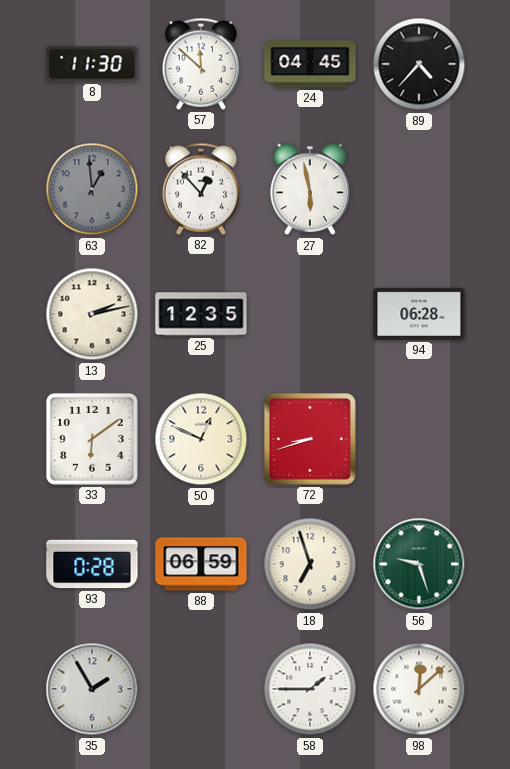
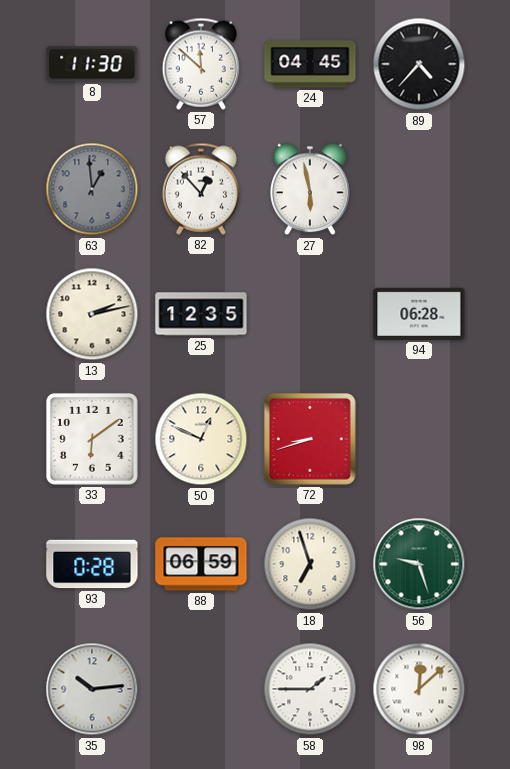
35: 1:55 -> 10:14 (92, 689)
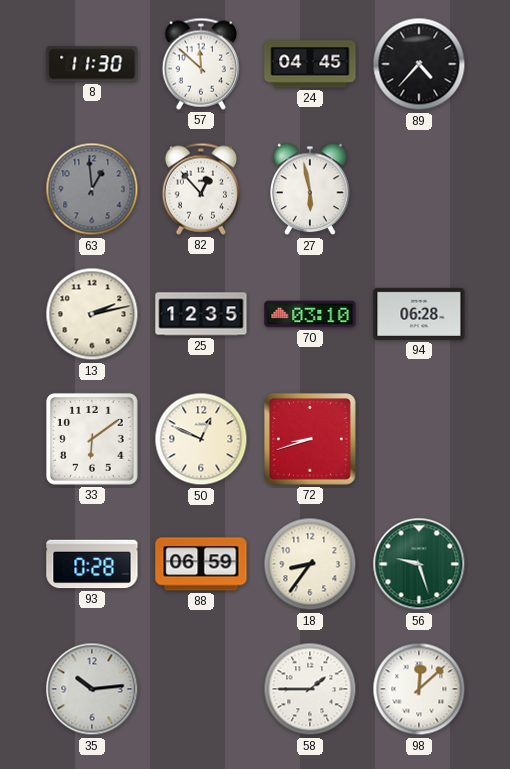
70: none -> 03:10 (310, 314)
18: 6:57 -> 8:36 (310, 564)
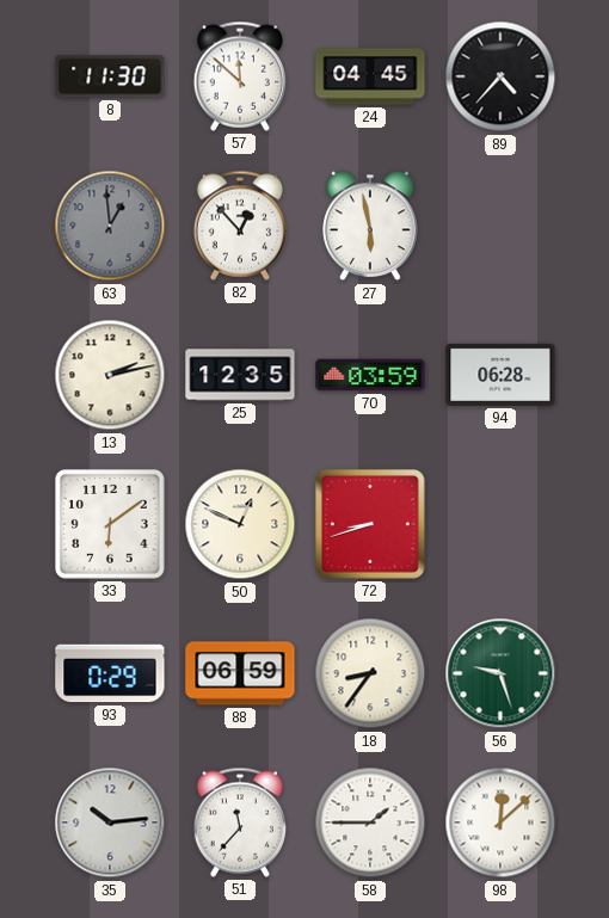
70: 03:10 -> 03:59 (370, 375)
93: 0:28 -> 0:29 (110, 673)
51: none -> 11:37 (240, 822)
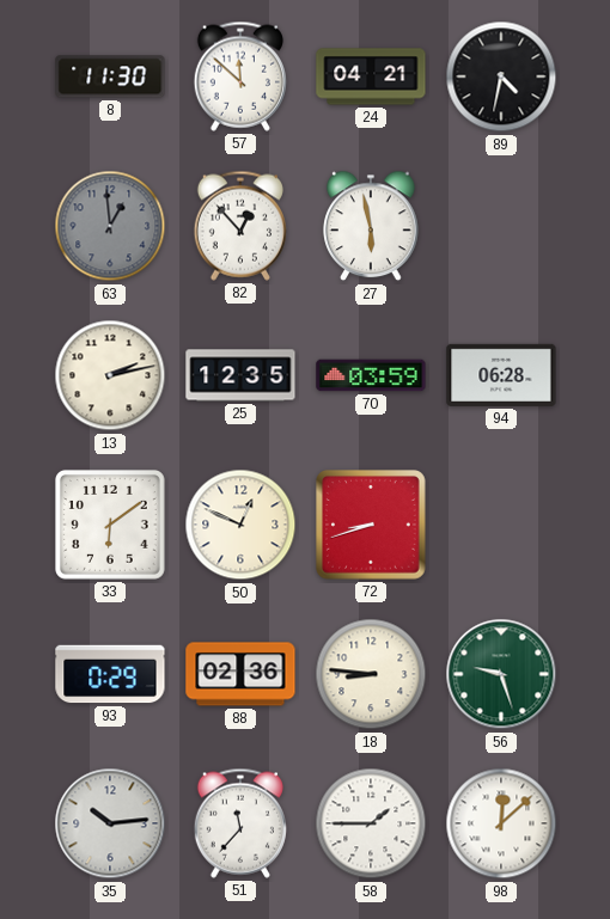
24: 04:45 -> 04:21 (371, 76)
89: 4:37 -> 4:32 (501, 76)
88: 06:59 -> 02:36 (240, 674)
18: 8:36 -> 8:46 (371, 674)
